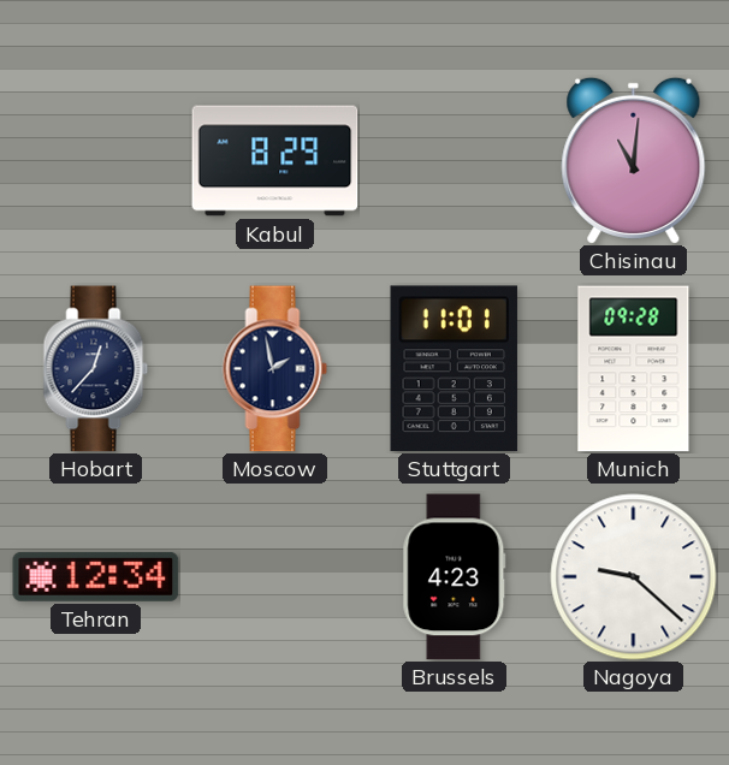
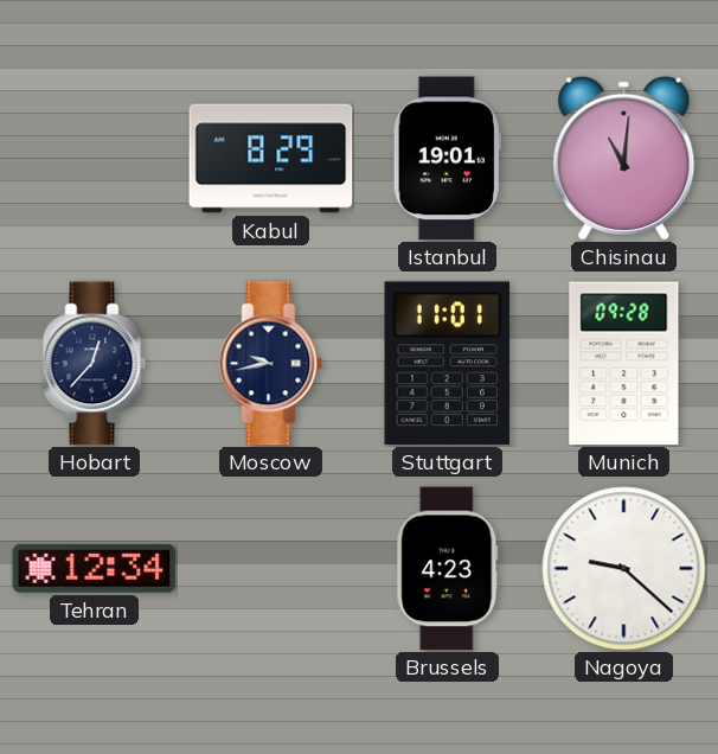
Istanbul: none -> 19:01 (447, 159)
Moscow: 1:58 -> 9:43 (271, 364)
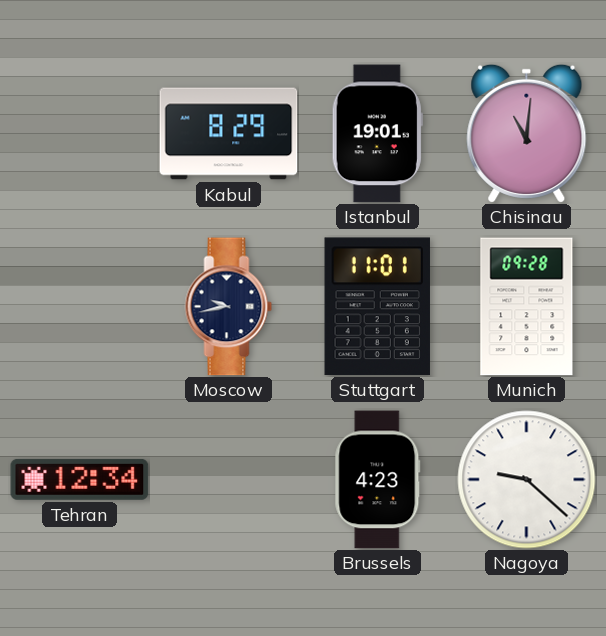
Hobart: 12:37 -> none (95, 364)
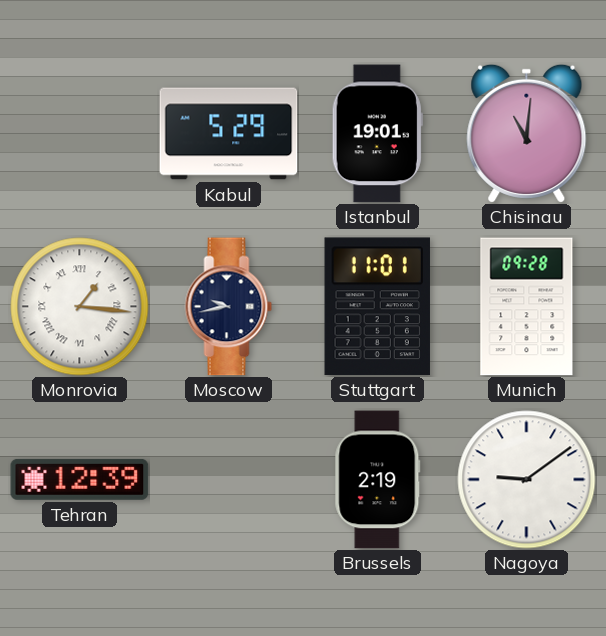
Kabul: 8:29 -> 5:29 (229, 134)
Monrovia: none -> 1:16 (80, 307)
Tehran: 12:34 -> 12:39 (80, 479)
Brussels: 4:23 -> 2:19 (378, 480)
Nagoya: 9:22 -> 9:09 (527, 480)
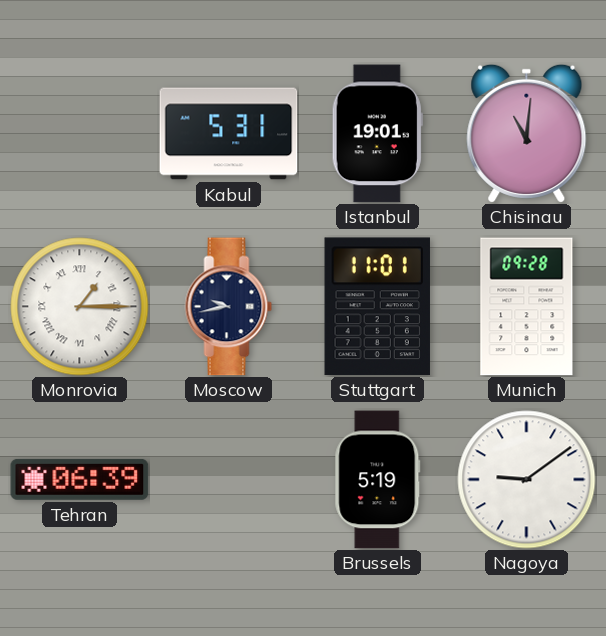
Kabul: 5:29 -> 5:31 (229, 134)
Monrovia: 1:16 -> 1:15 (80, 307)
Tehran: 12:39 -> 06:39 (80, 479)
Brussels: 2:19 -> 5:19 (378, 480)
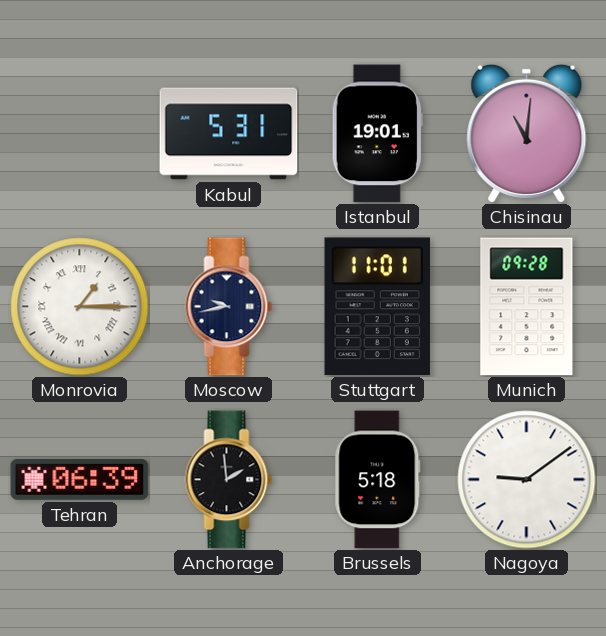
Anchorage: none -> 1:59 (229, 480)
Brussels: 5:19 -> 5:18 (378, 480)
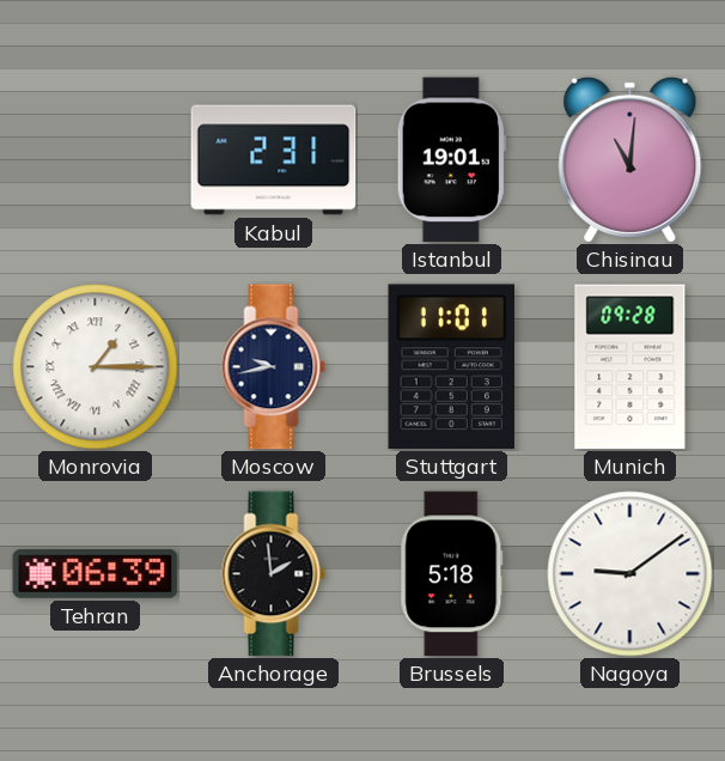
Kabul: 5:31 -> 2:31 (274, 160)
